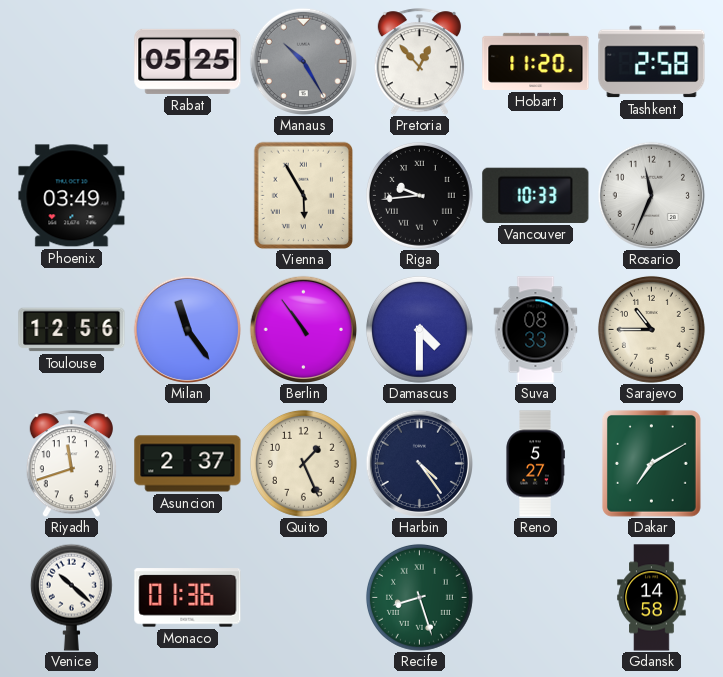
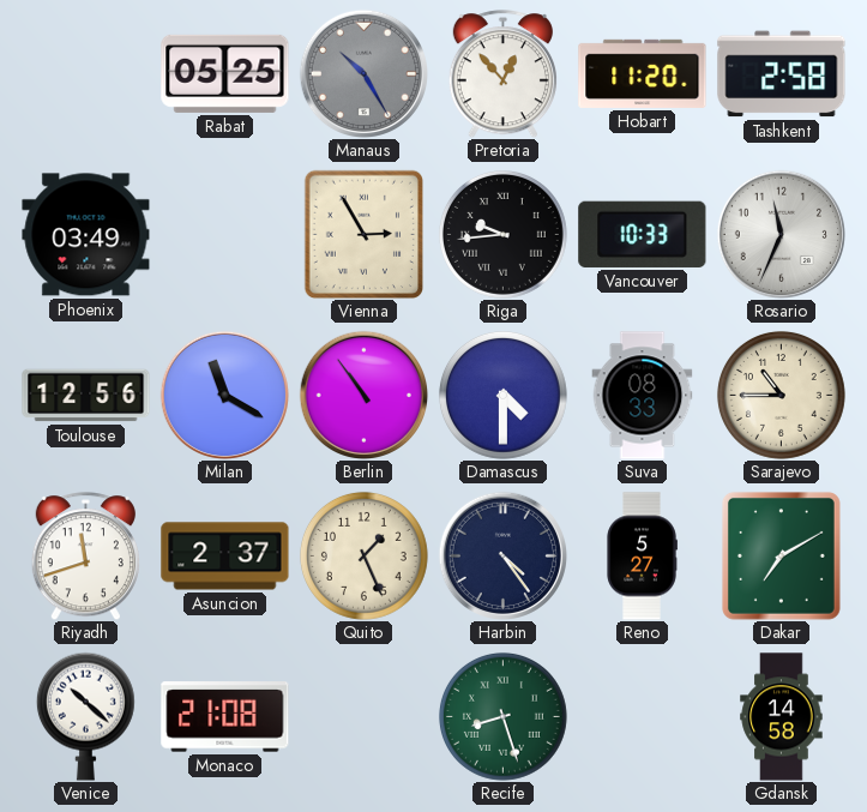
Vienna: 5:55 -> 2:55 (363, 234)
Milan: 11:24 -> 11:20 (224, 395)
Monaco: 01:36 -> 21:08 (225, 717)
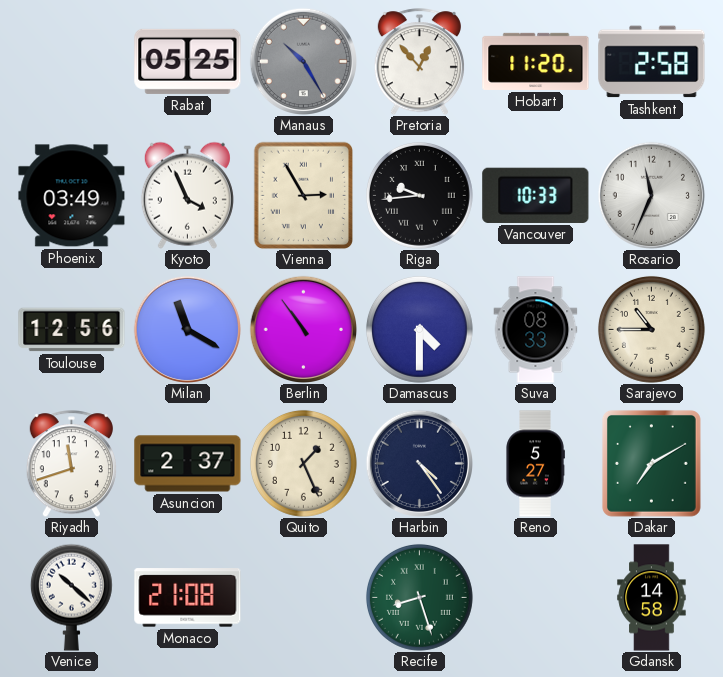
Kyoto: none -> 3:56 (187, 195)
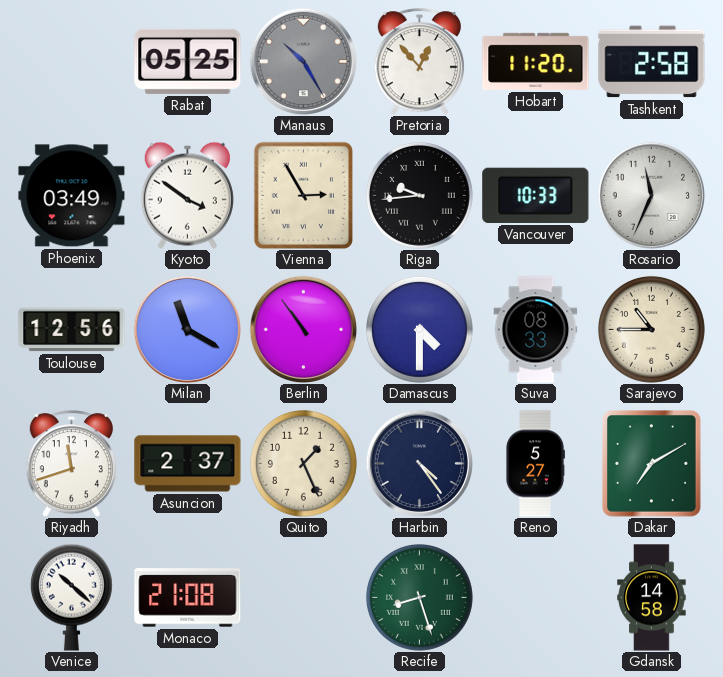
Kyoto: 3:56 -> 3:51 (187, 195)
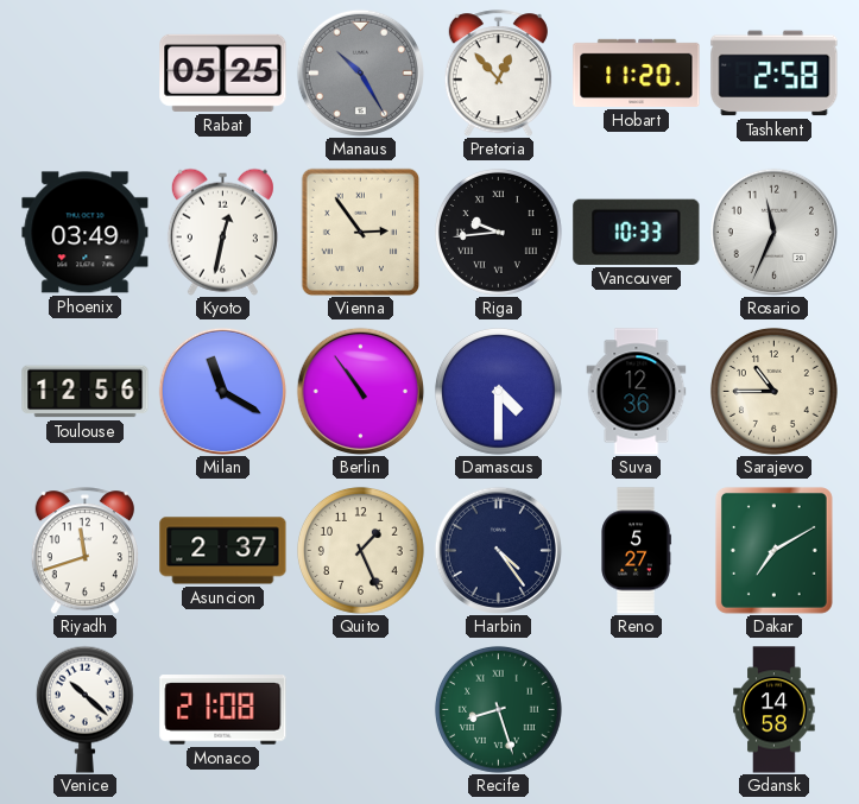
Kyoto: 3:51 -> 12:32 (222, 232)
Vienna: 2:55 -> 2:54 (360, 232)
Suva: 08:33 -> 12:36 (637, 392)
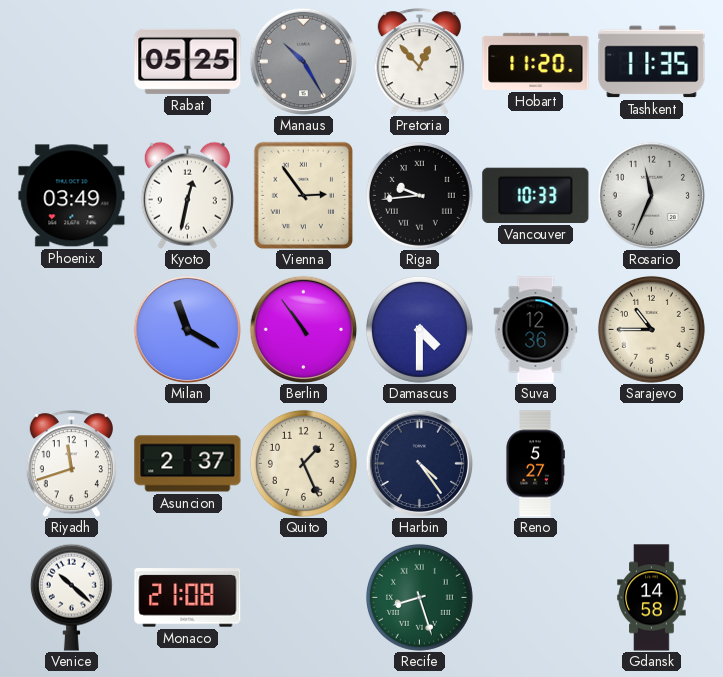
Tashkent: 2:58 -> 11:35 (652, 62)
Toulouse: 12:56 -> none (86, 392)
Dakar: 7:10 -> none (773, 551)
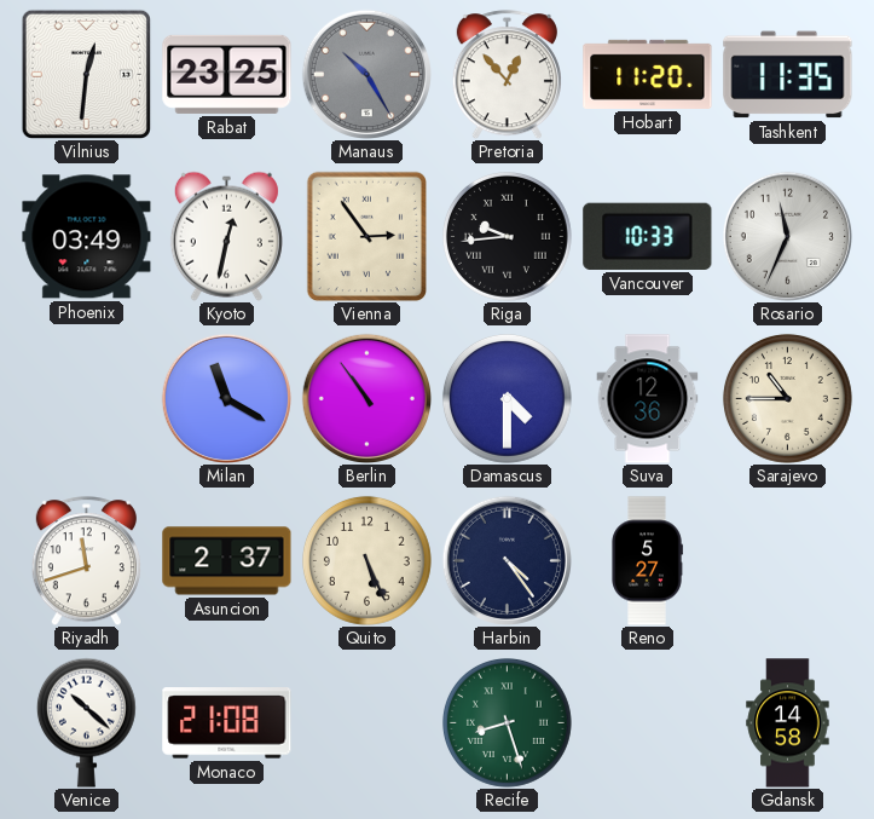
Vilnius: none -> 12:31 (86, 74)
Rabat: 05:25 -> 23:25 (227, 74)
Quito: 1:26 -> 5:26 (366, 560)
